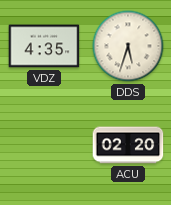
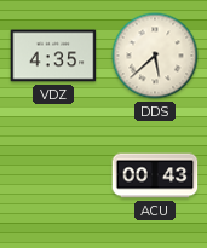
DDS: 5:33 -> 5:38 (155, 56)
ACU: 02:20 -> 00:43 (155, 175)
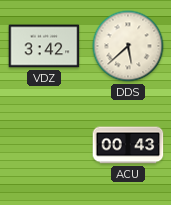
VDZ: 4:35 -> 3:42 (44, 46)
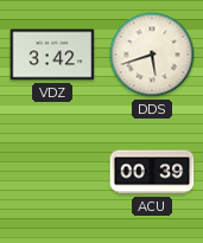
DDS: 5:38 -> 5:42 (152, 55)
ACU: 00:43 -> 00:39 (152, 172)
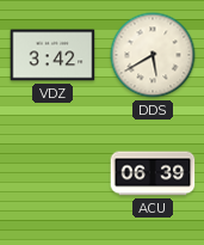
DDS: 5:42 -> 5:40 (153, 55)
ACU: 00:39 -> 06:39 (153, 173)
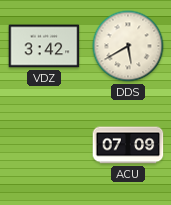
ACU: 06:39 -> 07:09 (128, 145)
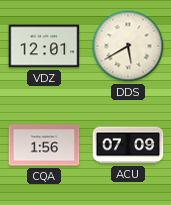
VDZ: 3:42 -> 12:01 (44, 46)
CQA: none -> 1:56 (44, 145)
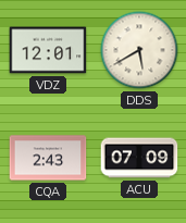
CQA: 1:56 -> 2:43 (48, 158)
